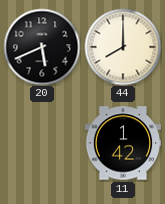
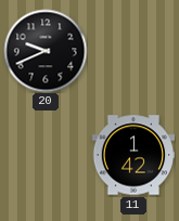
20: 5:41 -> 9:41 (46, 51)
44: 8:00 -> none (123, 47)
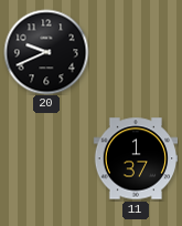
11: 1:42 -> 1:37 (136, 158)
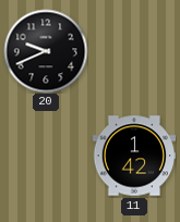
11: 1:37 -> 1:42 (134, 156)
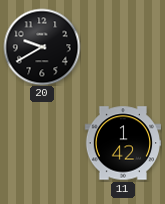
20: 9:41 -> 9:40 (42, 47)
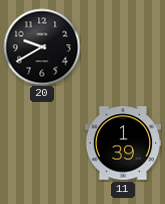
11: 1:42 -> 1:39 (123, 143)
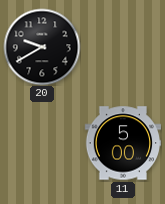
11: 1:39 -> 5:00 (123, 143)
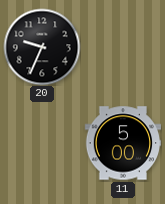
20: 9:40 -> 9:34 (42, 47)
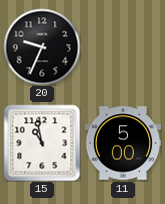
15: none -> 10:58 (42, 143)
